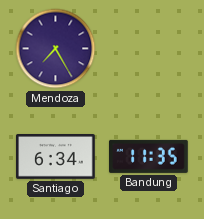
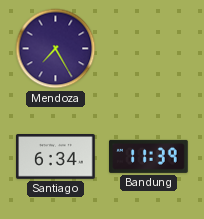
Bandung: 11:35 -> 11:39 (149, 156)
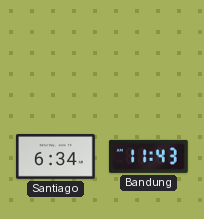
Mendoza: 7:25 -> none (56, 49)
Bandung: 11:39 -> 11:43 (149, 156)
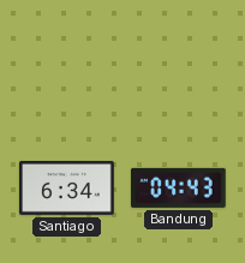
Bandung: 11:43 -> 04:43 (179, 187)
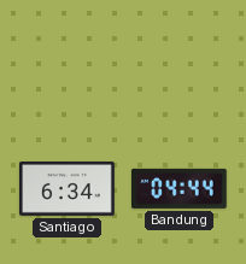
Bandung: 04:43 -> 04:44 (180, 188)
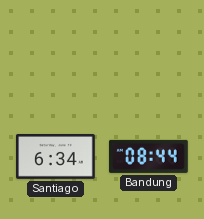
Bandung: 04:44 -> 08:44 (149, 156)
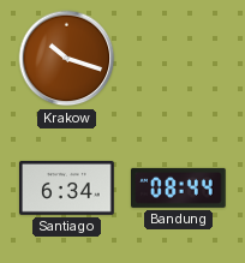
Krakow: none -> 10:18 (67, 59)
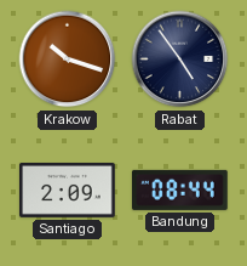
Rabat: none -> 4:54 (180, 60)
Santiago: 6:34 -> 2:09 (68, 191)
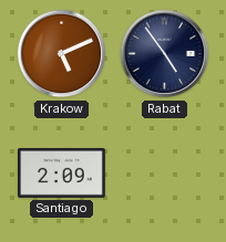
Krakow: 10:18 -> 5:11 (62, 54)
Bandung: 08:44 -> none (180, 189)
